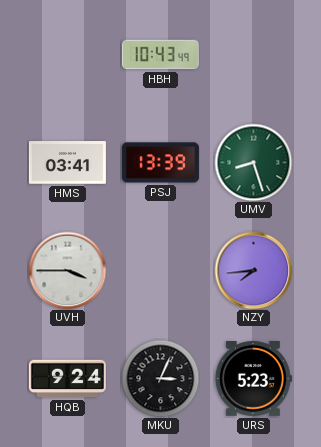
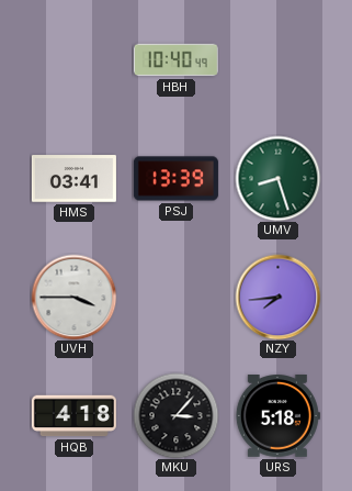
HBH: 10:43 -> 10:40 (175, 60)
HQB: 9:24 -> 4:18 (73, 416)
MKU: 3:04 -> 3:07 (175, 415)
URS: 5:23 -> 5:18 (277, 416)
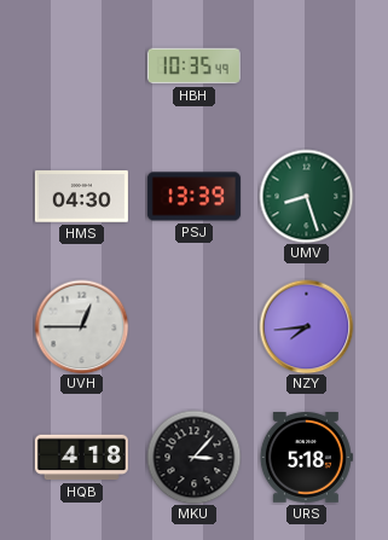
HBH: 10:40 -> 10:35 (193, 66)
HMS: 03:41 -> 04:30 (81, 197)
UVH: 3:45 -> 12:45 (81, 326)
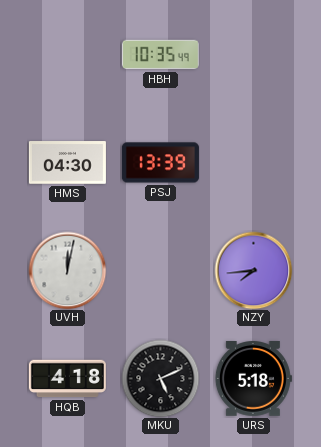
UMV: 8:27 -> none (306, 196)
UVH: 12:45 -> 12:02 (67, 270)
MKU: 3:07 -> 5:11 (160, 378)
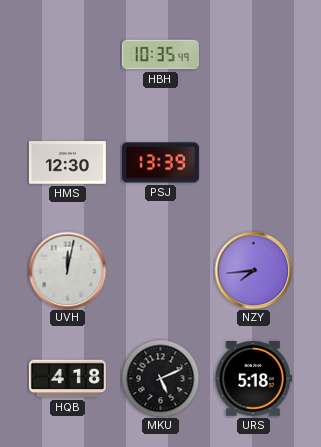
HMS: 04:30 -> 12:30 (67, 163)
